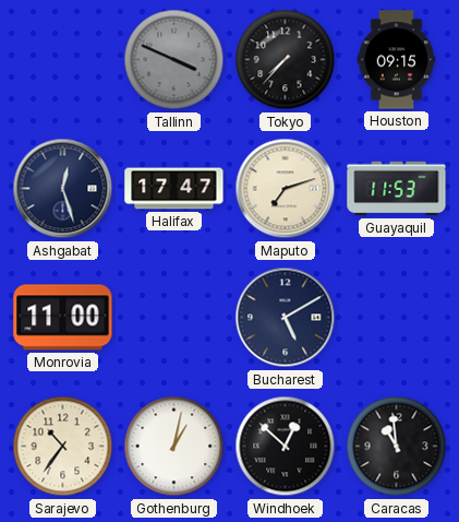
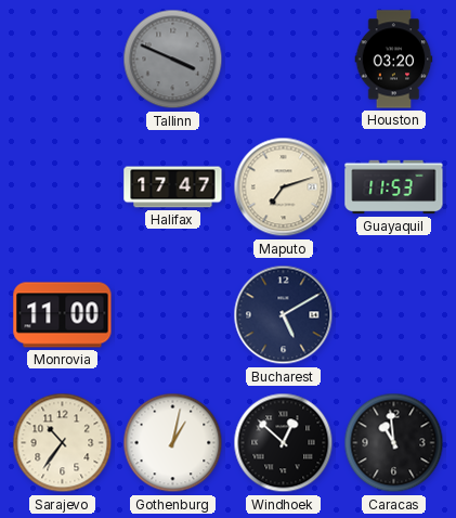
Tokyo: 7:37 -> none (286, 60)
Houston: 09:15 -> 03:20 (394, 60)
Ashgabat: 12:27 -> none (63, 189)
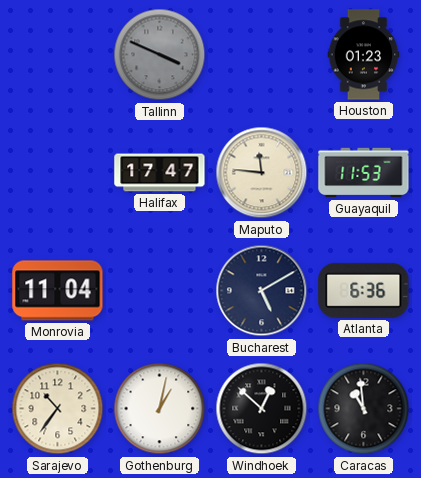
Houston: 03:20 -> 01:23 (364, 55)
Maputo: 7:12 -> 11:46 (262, 173)
Monrovia: 11:00 -> 11:04 (58, 291)
Atlanta: none -> 6:36 (364, 290)
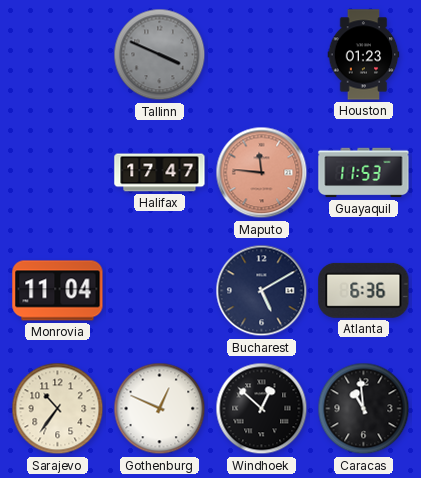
Maputo dial: cream -> salmon (262, 173)
Gothenburg: 1:02 -> 12:49 (160, 409)
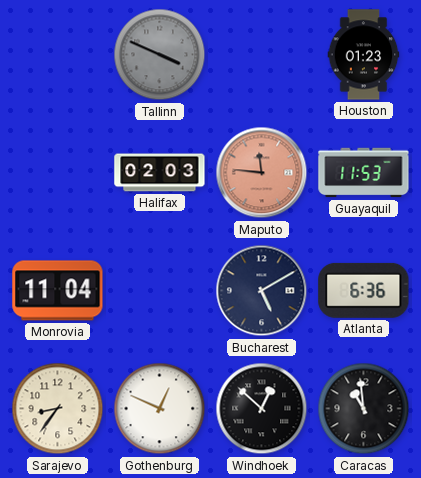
Halifax: 17:47 -> 02:03 (160, 173)
Sarajevo: 10:36 -> 8:36 (58, 409)
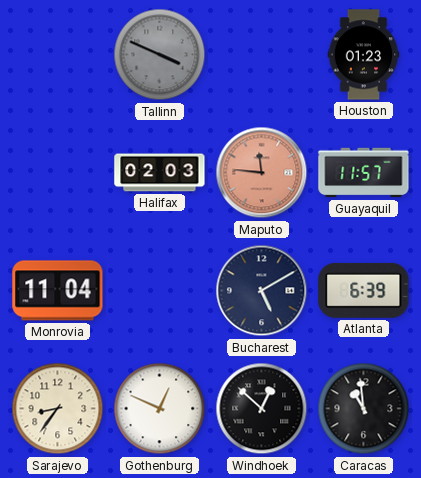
Guayaquil: 11:53 -> 11:57 (364, 173)
Atlanta: 6:36 -> 6:39 (364, 290)
